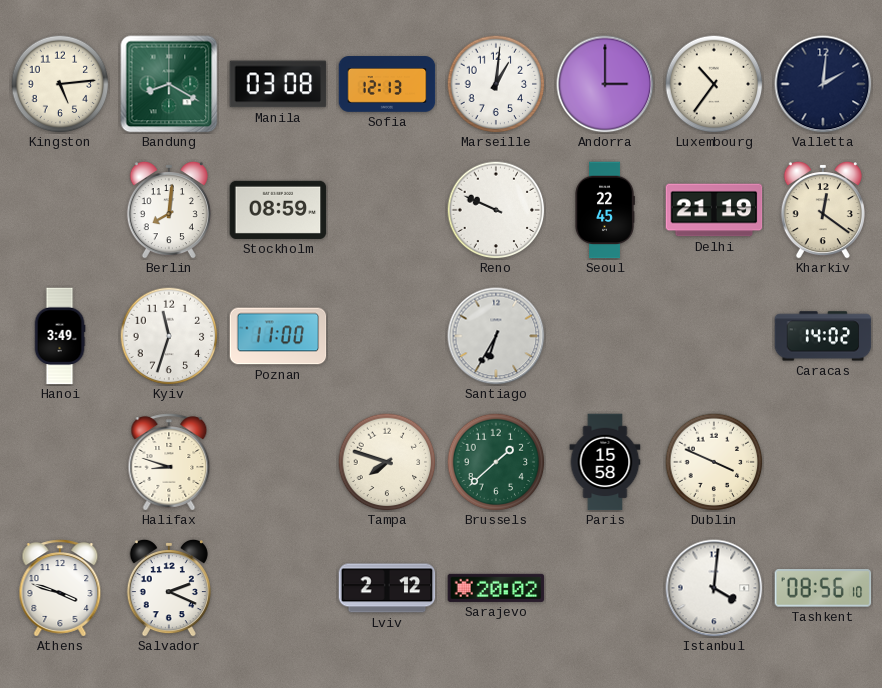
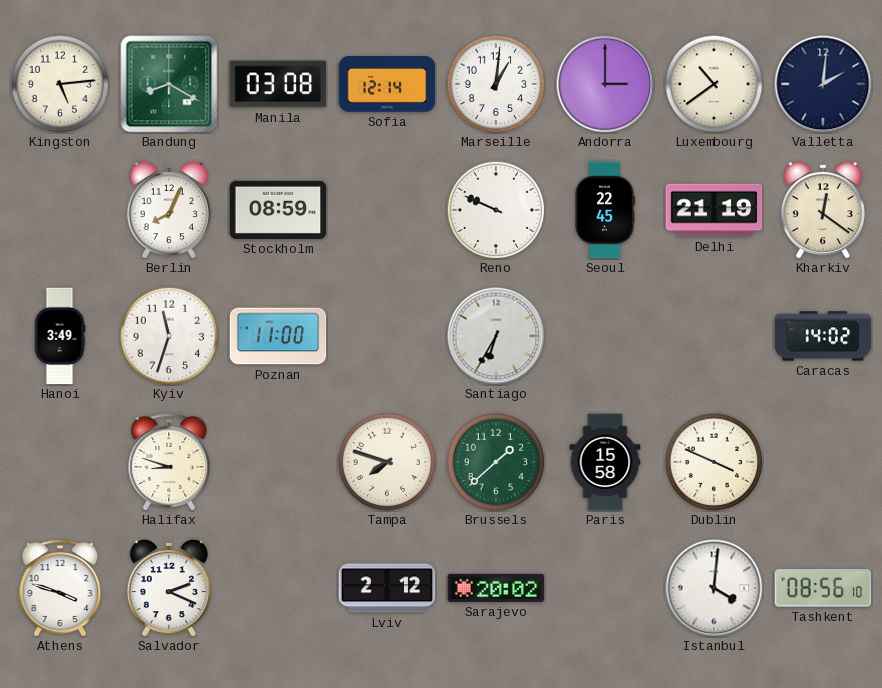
Sofia: 12:13 -> 12:14 (387, 84)
Luxembourg: 10:36 -> 10:39 (714, 84)
Berlin: 8:01 -> 8:04 (169, 210)
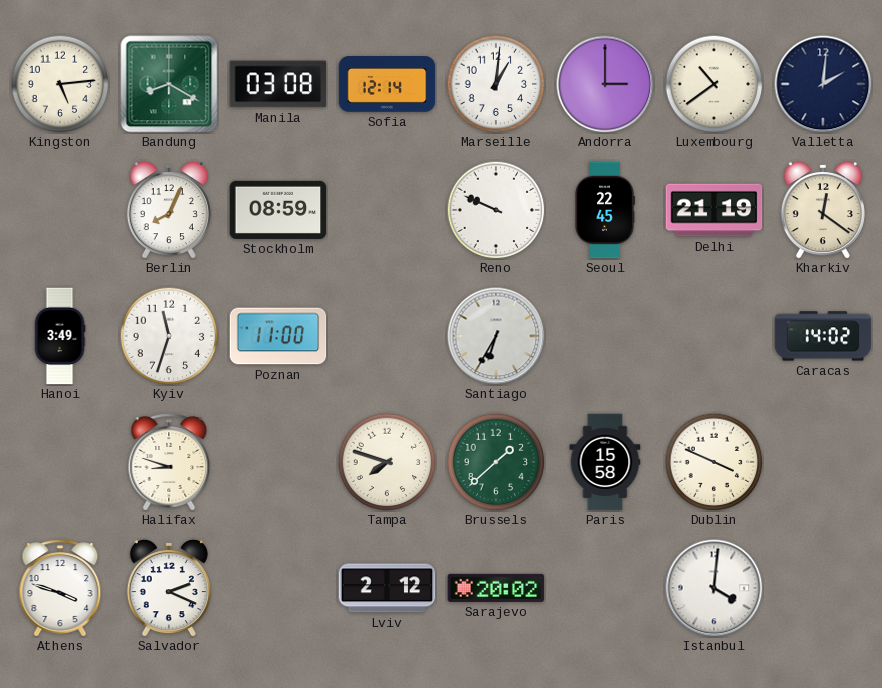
Tashkent: 08:56 -> none (823, 588)
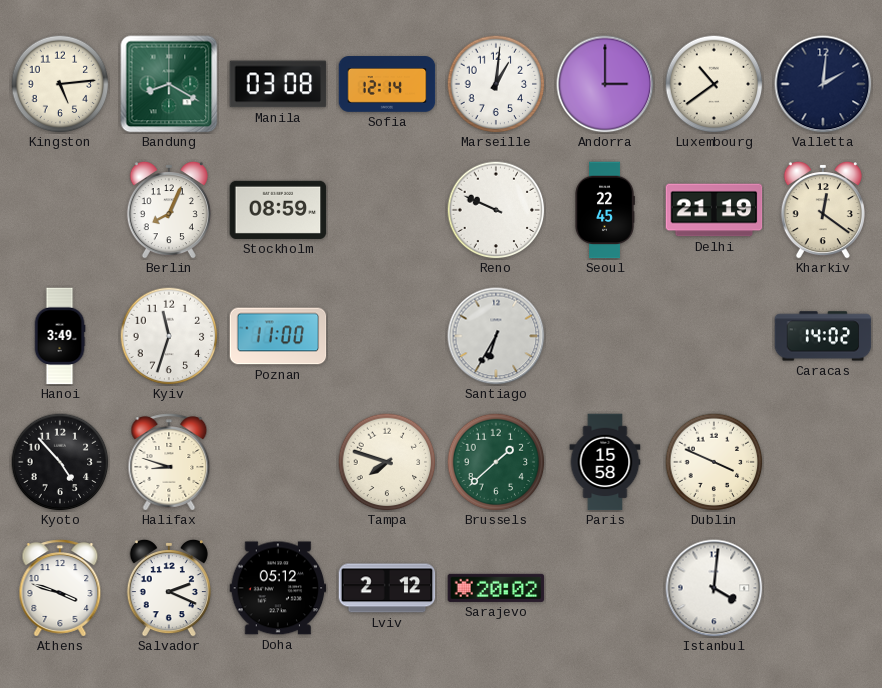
Kyoto: none -> 4:53 (60, 462)
Doha: none -> 05:12 (278, 588)
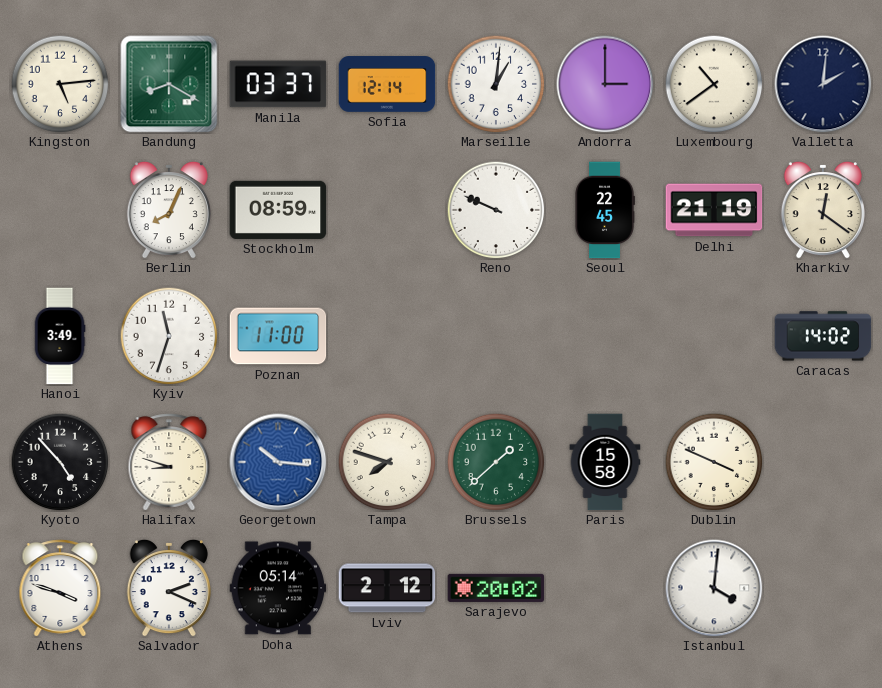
Manila: 03:08 -> 03:37 (278, 84)
Santiago: 6:35 -> none (496, 336)
Georgetown: none -> 10:16 (278, 462)
Doha: 05:12 -> 05:14 (278, 588)
